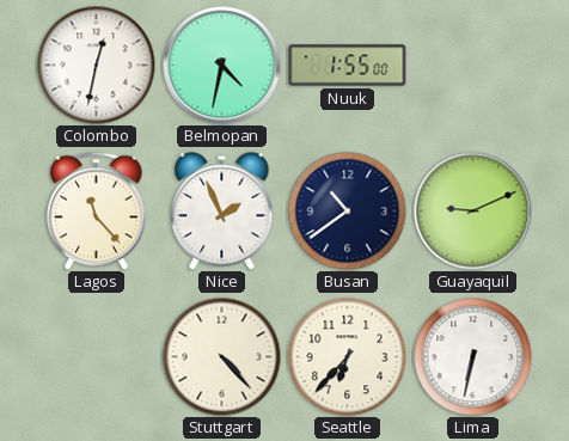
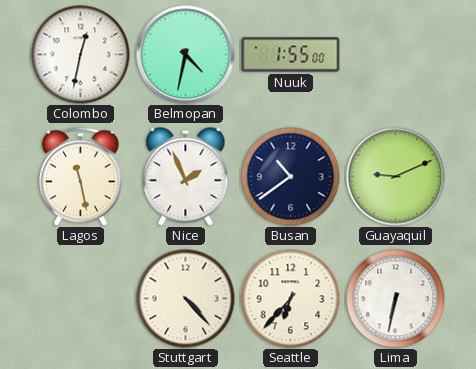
Lagos: 11:23 -> 11:28 (81, 176)
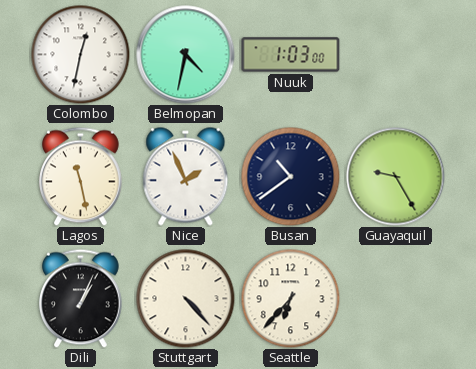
Nuuk: 1:55 -> 1:03 (291, 55)
Guayaquil: 9:11 -> 9:25 (396, 177)
Dili: none -> 1:04 (81, 298)
Lima: 6:32 -> none (396, 299)
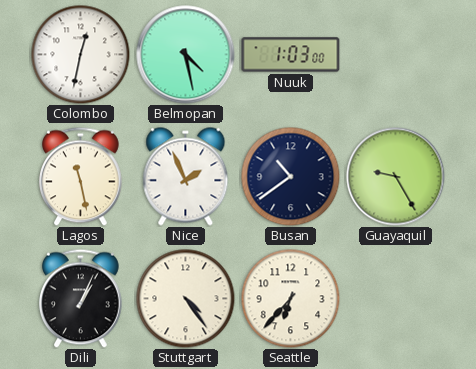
Belmopan: 4:32 -> 4:28 (186, 55)
Stuttgart: 4:23 -> 4:24 (186, 299)
